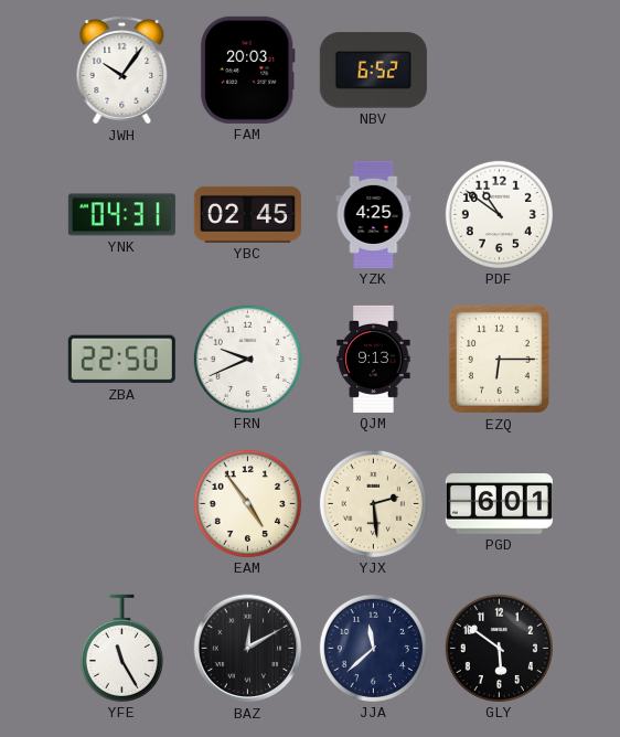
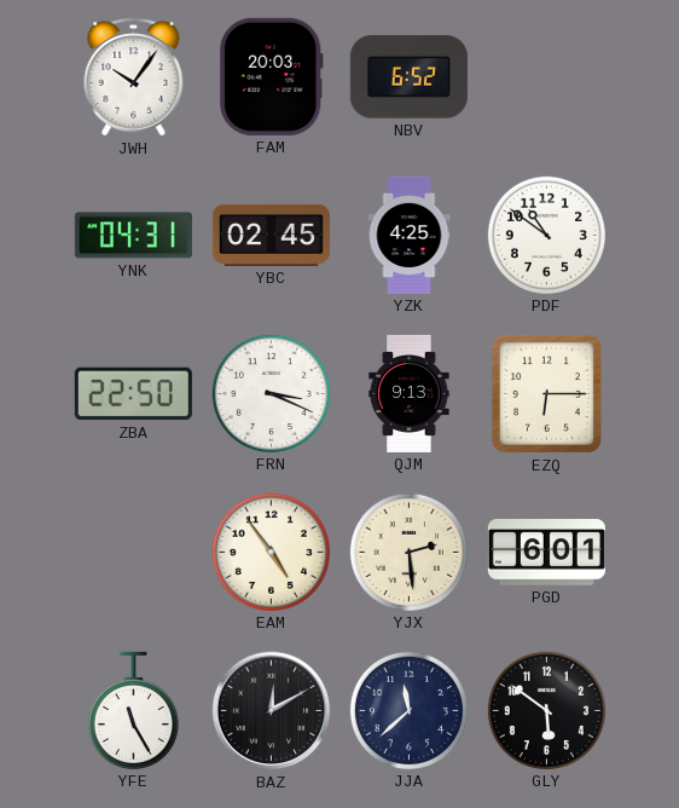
FRN: 9:41 -> 3:19 (271, 393)
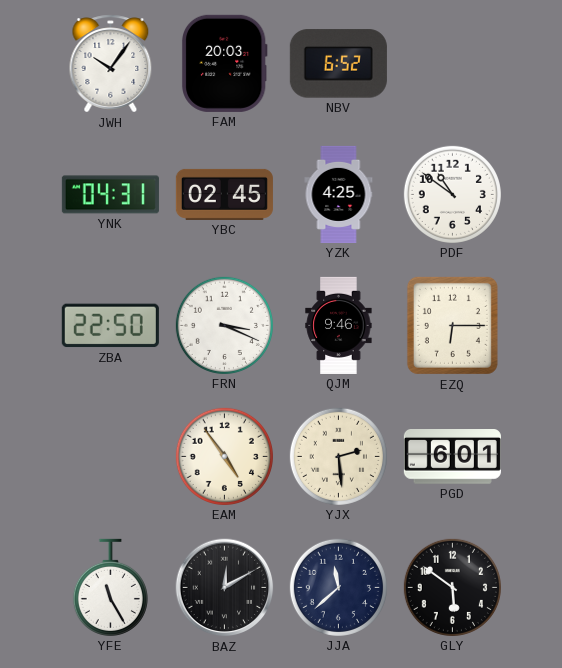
QJM: 9:13 -> 9:46 (339, 325)
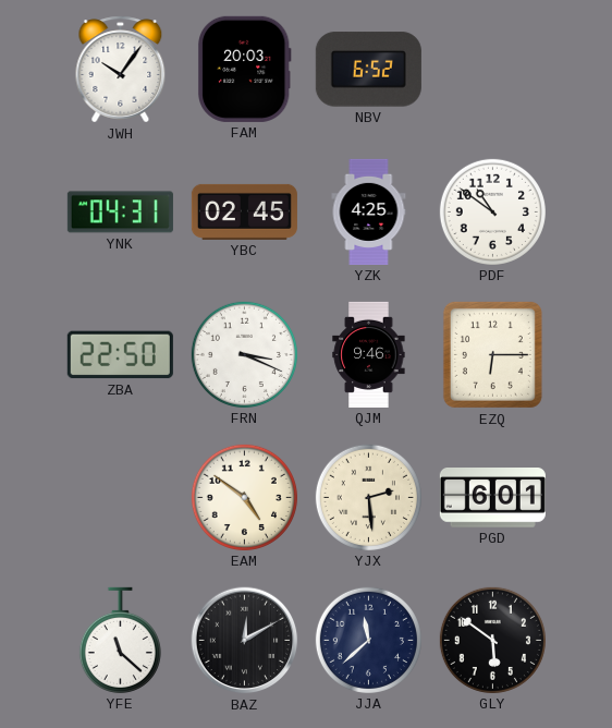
EAM: 4:54 -> 4:51 (244, 497)
YFE: 11:25 -> 11:22 (120, 640)
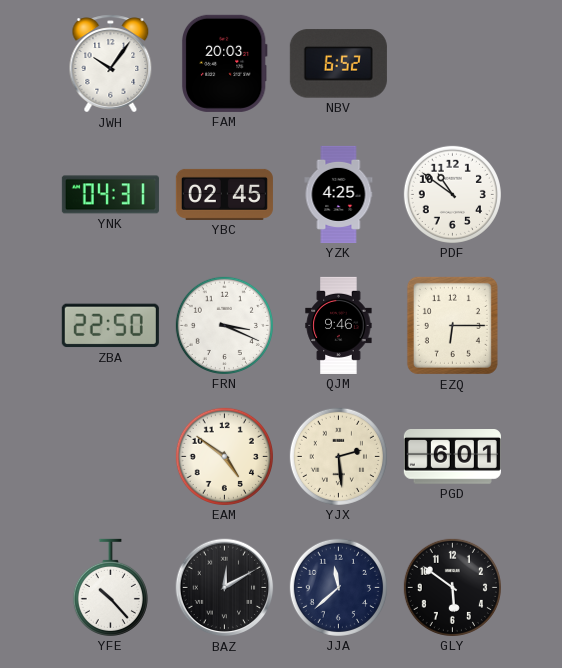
YFE: 11:22 -> 10:23 (110, 587)
